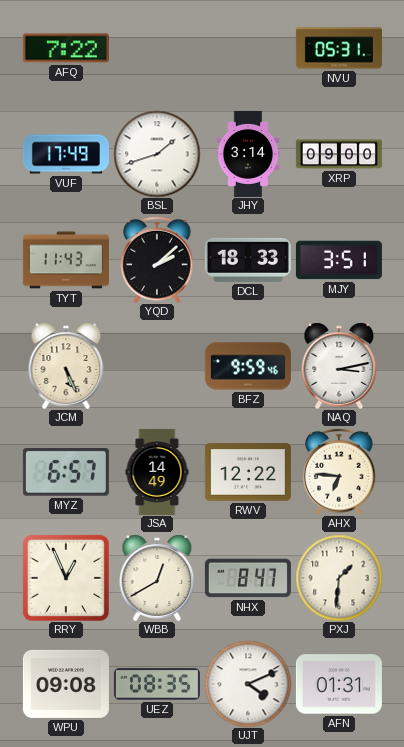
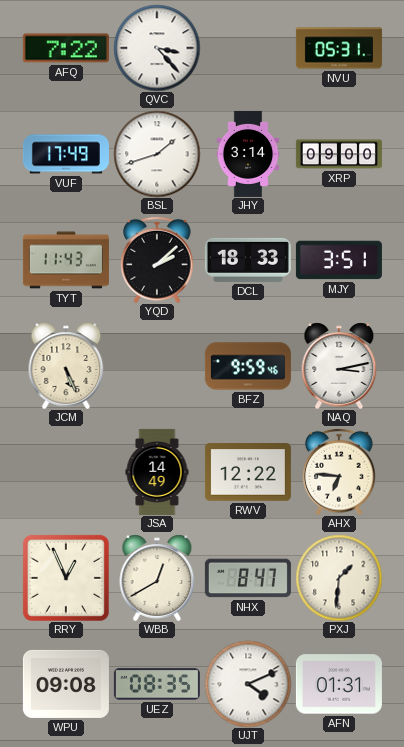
QVC: none -> 3:23 (157, 48)
MYZ: 6:57 -> none (66, 472)
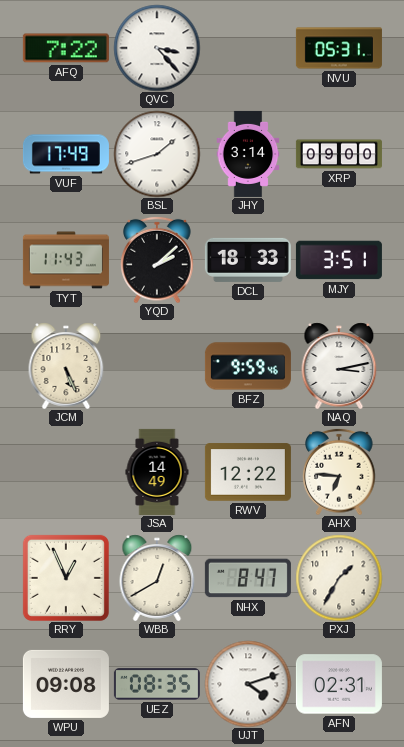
PXJ: 1:31 -> 1:35 (339, 578)
UJT: 4:11 -> 4:12 (248, 684)
AFN: 01:31 -> 02:31 (339, 684)
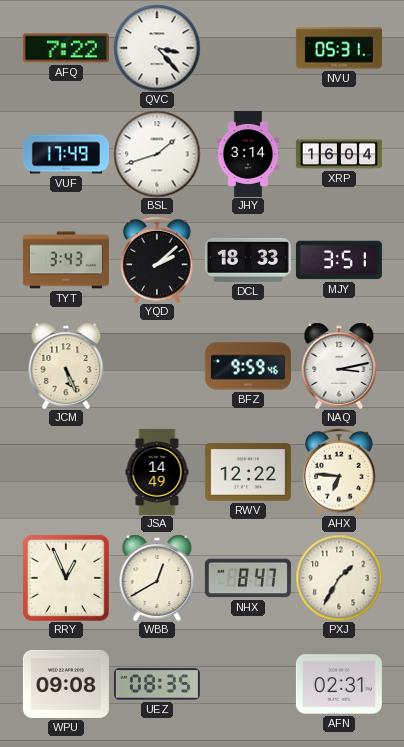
XRP: 09:00 -> 16:04 (339, 154)
TYT: 11:43 -> 3:43 (66, 260)
UJT: 4:12 -> none (248, 684)
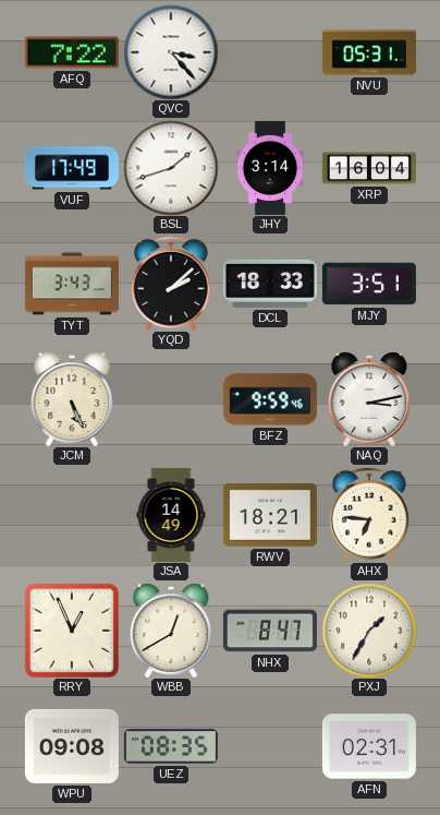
RWV: 12:22 -> 18:21 (270, 515)
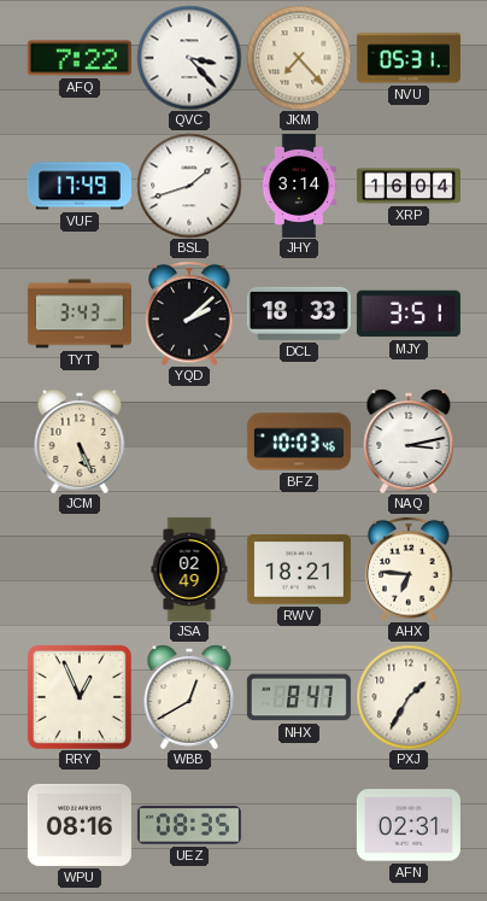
JKM: none -> 7:23 (299, 58)
BFZ: 9:59 -> 10:03 (299, 441)
JSA: 14:49 -> 02:49 (189, 569)
WPU: 09:08 -> 08:16 (80, 825)
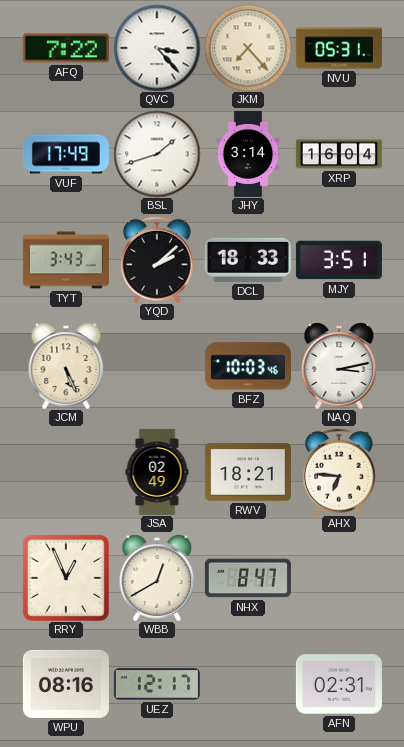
PXJ: 1:35 -> none (409, 697)
UEZ: 08:35 -> 12:17 (157, 684)
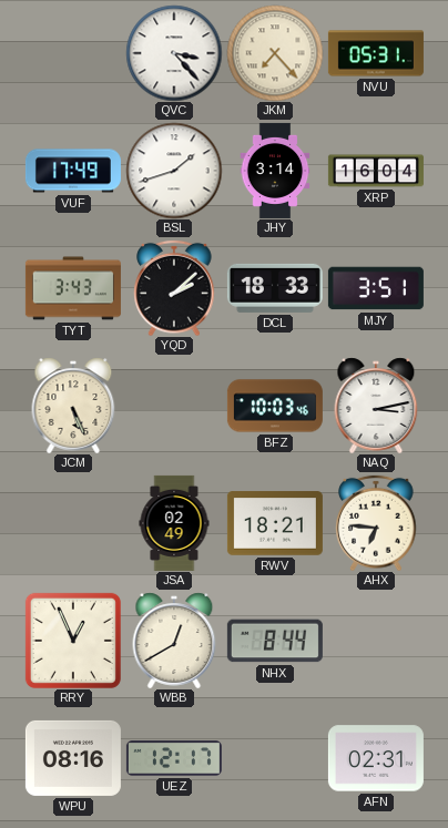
AFQ: 7:22 -> none (66, 48)
NHX: 8:47 -> 8:44 (275, 641)
